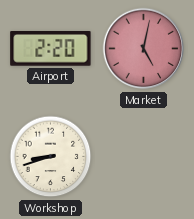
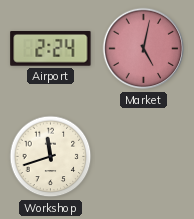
Airport: 2:20 -> 2:24 (51, 49)
Workshop: 8:42 -> 11:42 (51, 157)
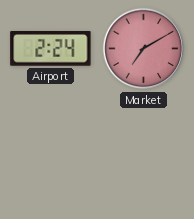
Market: 5:02 -> 7:10 (144, 49)
Workshop: 11:42 -> none (51, 157)
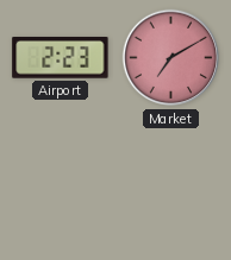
Airport: 2:24 -> 2:23 (61, 58)
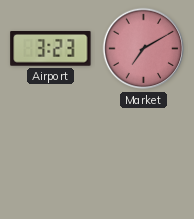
Airport: 2:23 -> 3:23 (51, 49)
